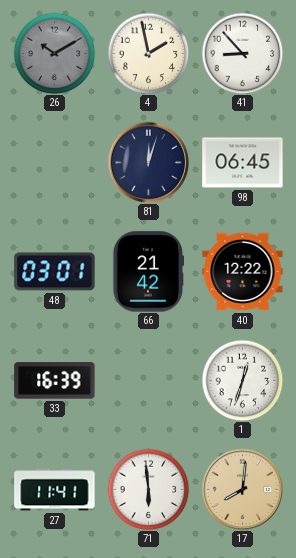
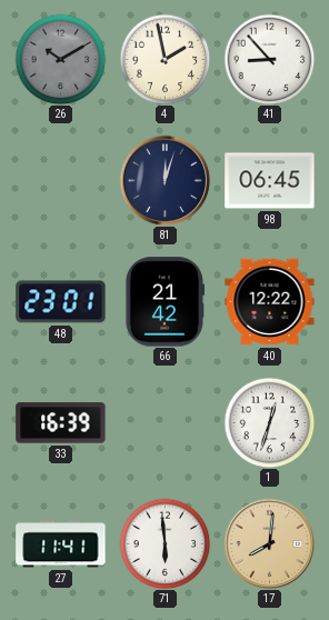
48: 03:01 -> 23:01 (61, 302)
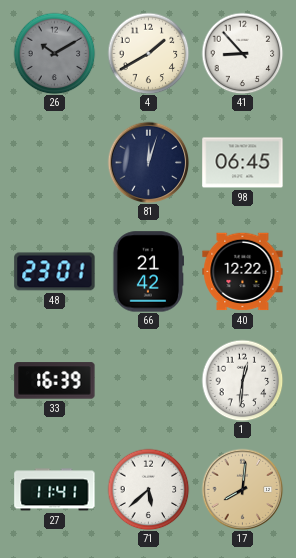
4: 1:58 -> 1:40 (148, 53)
1: 12:33 -> 12:31 (242, 380)
71: 5:59 -> 5:38 (148, 489)
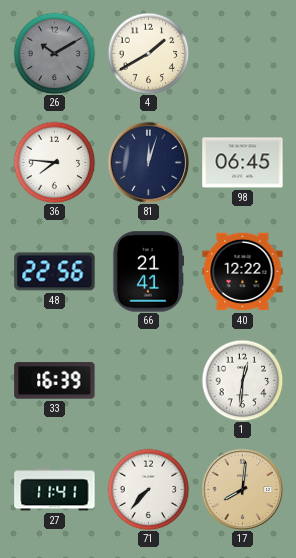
41: 8:53 -> none (242, 53)
36: none -> 7:46 (54, 162)
48: 23:01 -> 22:56 (55, 272)
66: 21:42 -> 21:41 (148, 272)
71: 5:38 -> 7:37 (148, 489)
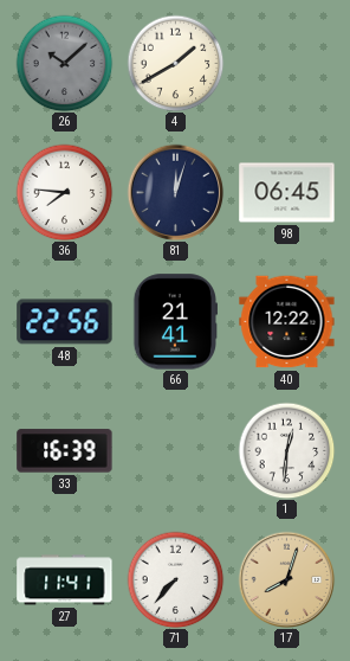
26: 10:10 -> 10:08 (64, 63)
17: 8:01 -> 8:03 (286, 579)
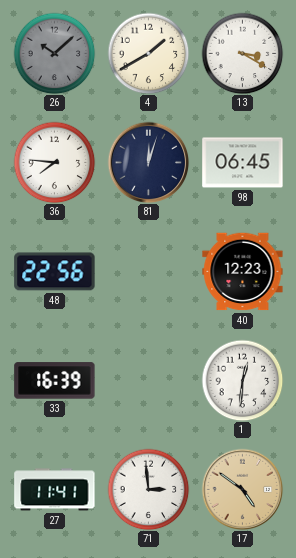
13: none -> 3:20 (242, 53)
66: 21:41 -> none (175, 322)
40: 12:22 -> 12:23 (243, 272)
71: 7:37 -> 2:59 (148, 489)
17: 8:03 -> 4:51 (242, 489)
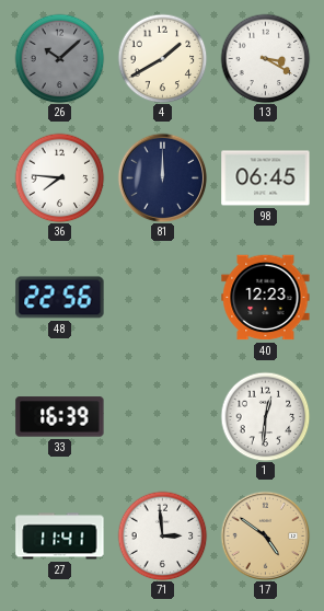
81: 12:03 -> 12:00 (162, 177)
